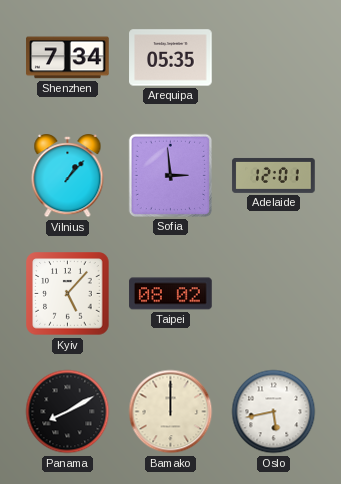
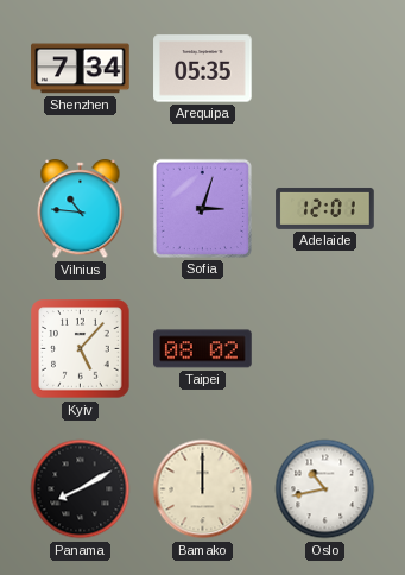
Vilnius: 1:07 -> 10:46 (81, 210)
Sofia: 2:59 -> 3:03 (202, 208)
Oslo: 5:43 -> 10:43 (325, 489)
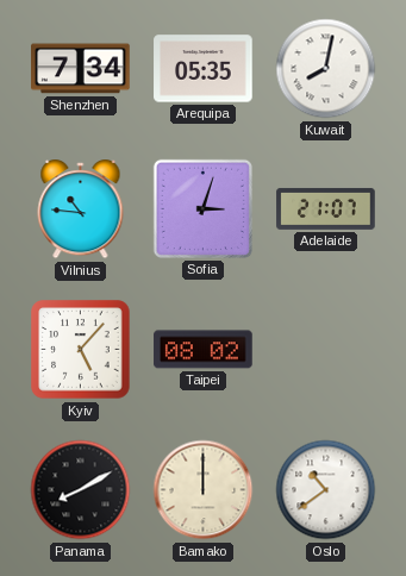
Kuwait: none -> 8:02 (326, 69)
Adelaide: 12:01 -> 21:07 (326, 208)
Oslo: 10:43 -> 10:39 (326, 490)
